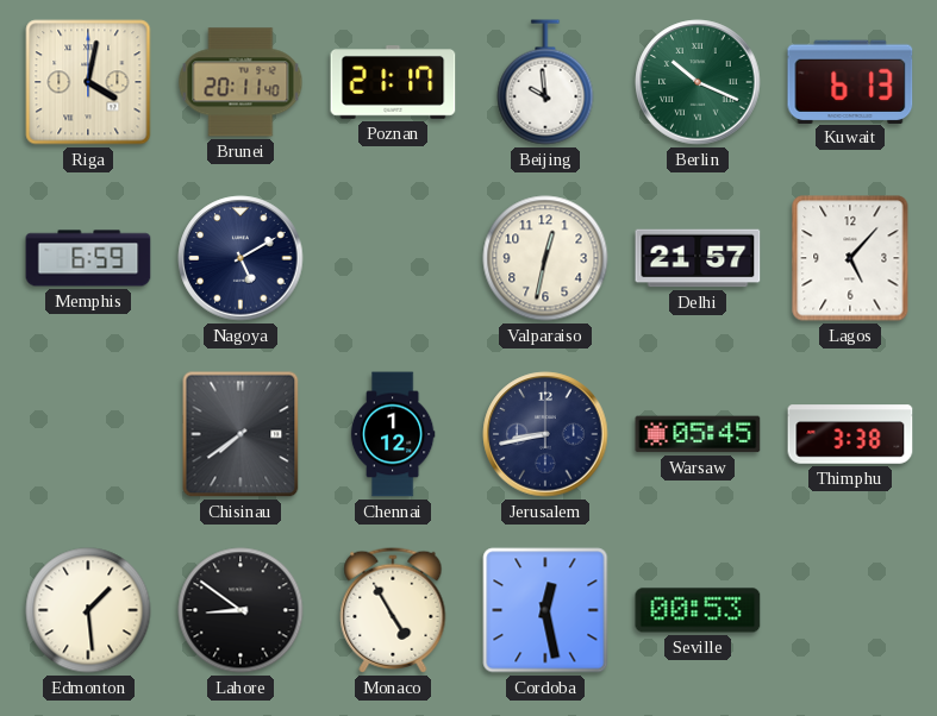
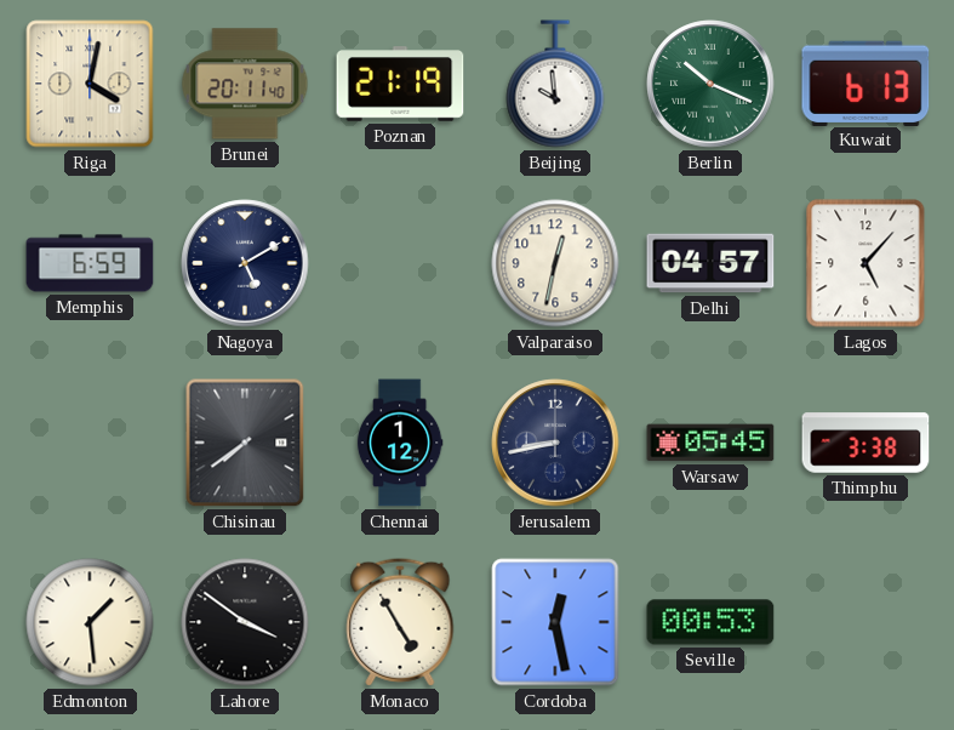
Poznan: 21:17 -> 21:19 (400, 84)
Delhi: 21:57 -> 04:57 (710, 263)
Lahore: 8:51 -> 3:51 (245, 622)
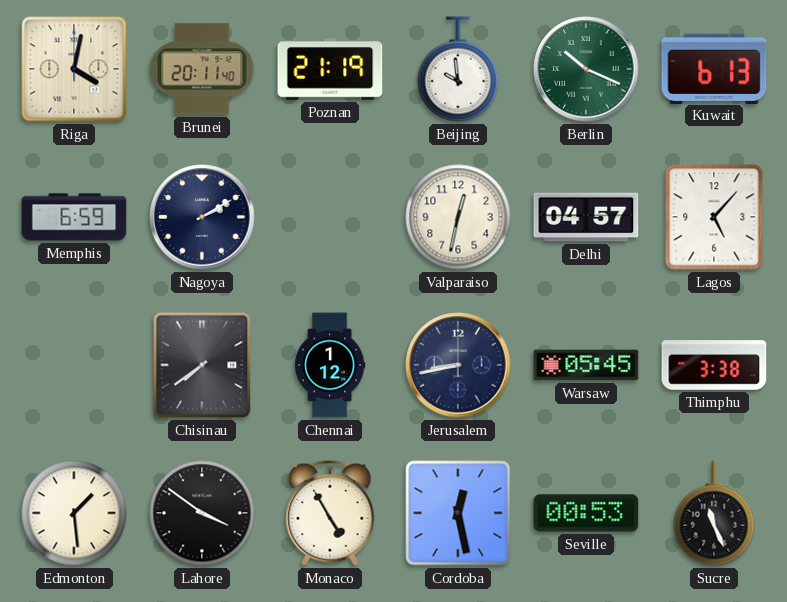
Nagoya: 5:10 -> 2:10 (202, 217)
Sucre: none -> 11:26 (714, 513)
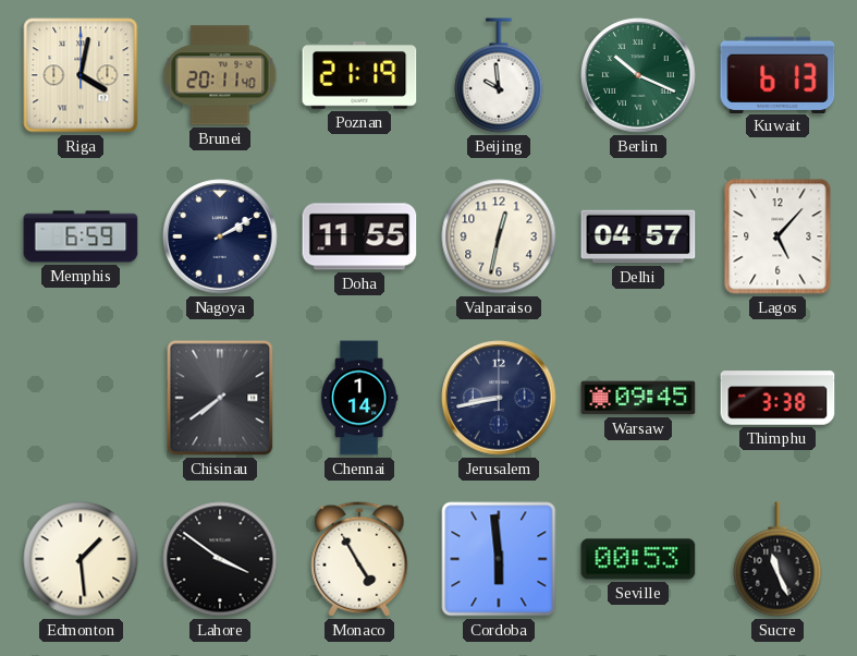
Doha: none -> 11:55 (359, 236)
Chennai: 1:12 -> 1:14 (359, 398)
Warsaw: 05:45 -> 09:45 (638, 398)
Cordoba: 12:28 -> 5:59 (499, 559)
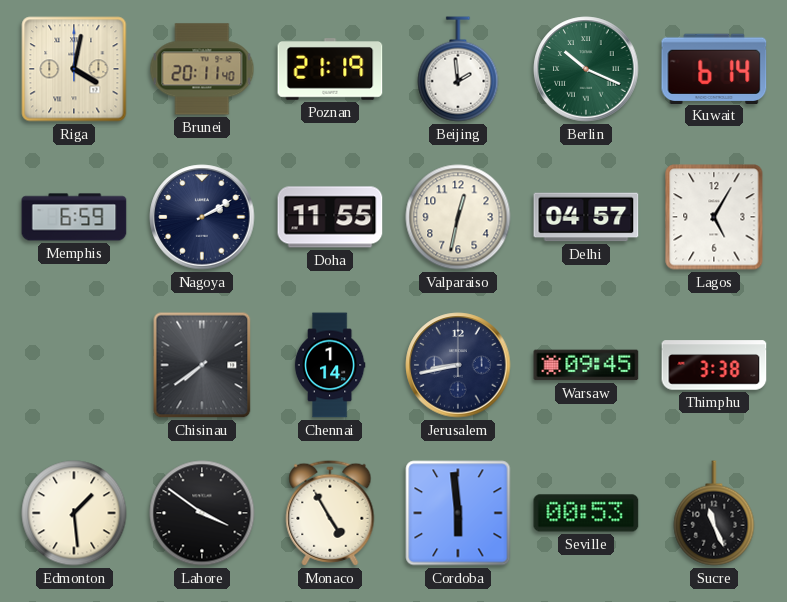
Beijing: 9:59 -> 1:59 (458, 69)
Kuwait: 6:13 -> 6:14 (714, 68)
Lagos: 5:07 -> 5:05 (714, 217)
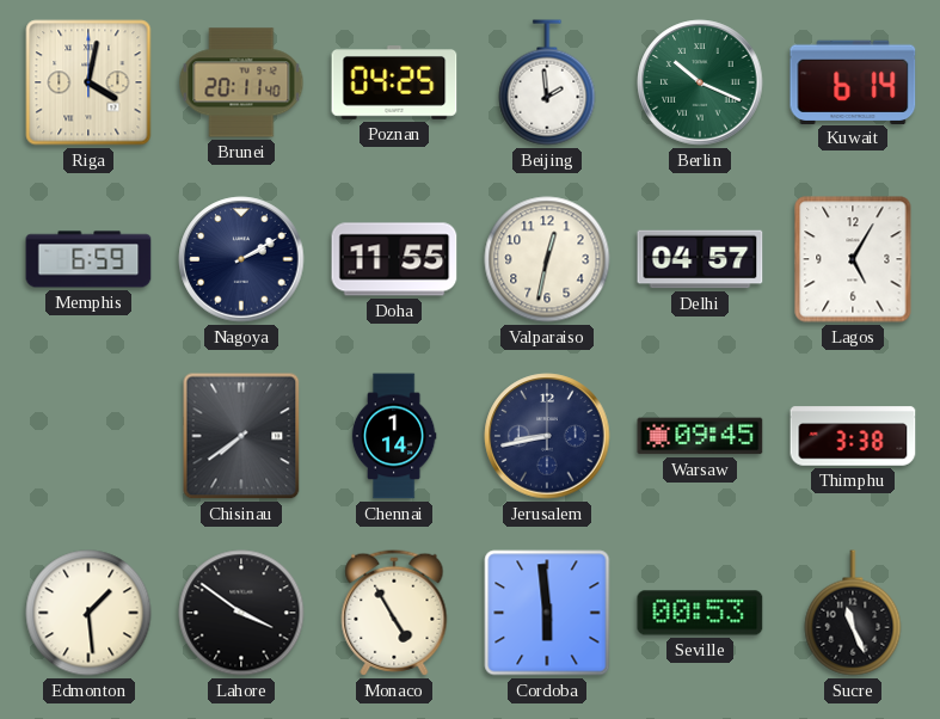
Poznan: 21:19 -> 04:25 (394, 82)
